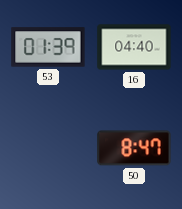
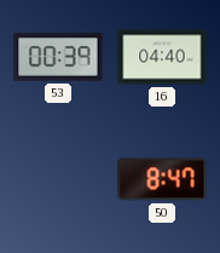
53: 01:39 -> 00:39 (58, 57)
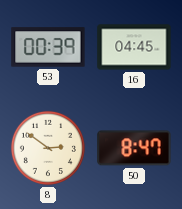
16: 04:40 -> 04:45 (134, 47)
8: none -> 2:51 (48, 148)
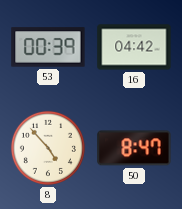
16: 04:45 -> 04:42 (134, 47)
8: 2:51 -> 4:53 (48, 148)
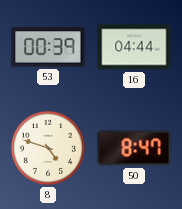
16: 04:42 -> 04:44 (134, 47)
8: 4:53 -> 4:48 (48, 148)
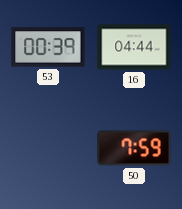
8: 4:48 -> none (48, 148)
50: 8:47 -> 7:59 (134, 148)
